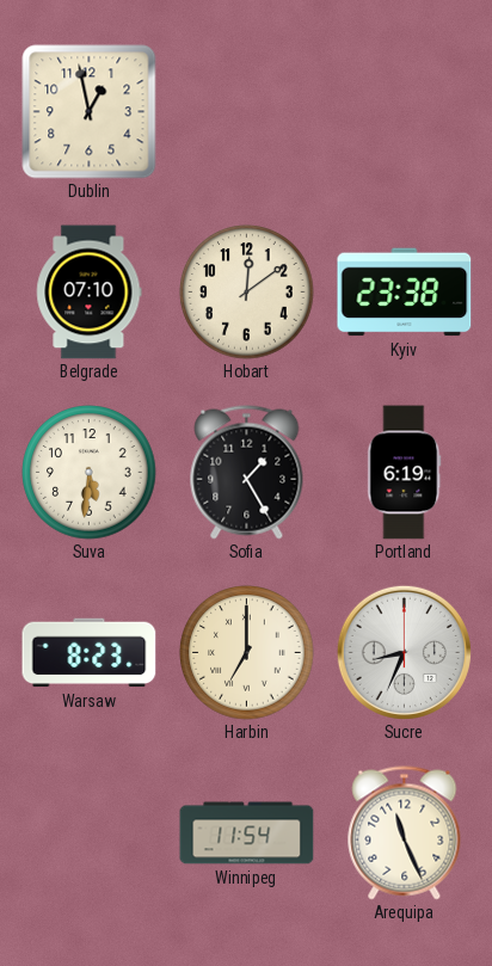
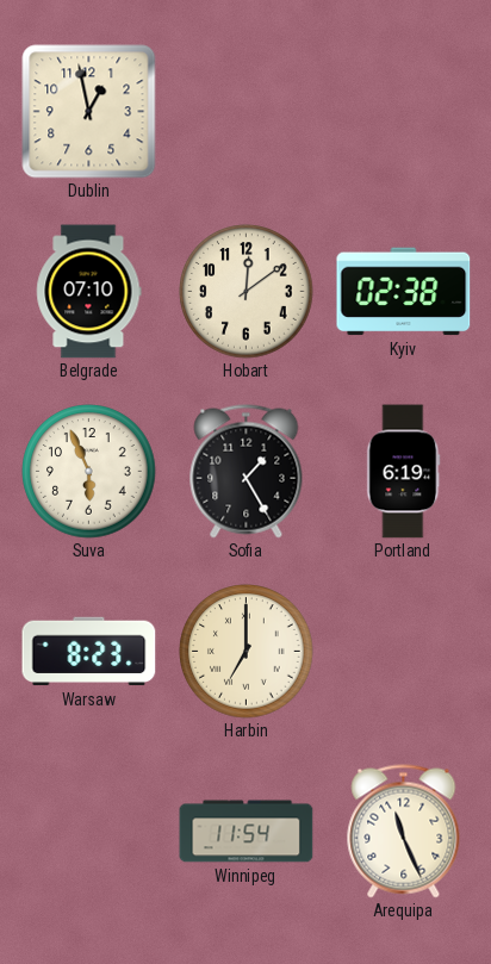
Kyiv: 23:38 -> 02:38 (404, 292)
Suva: 5:31 -> 5:56 (89, 472)
Sucre: 8:34 -> none (404, 652)
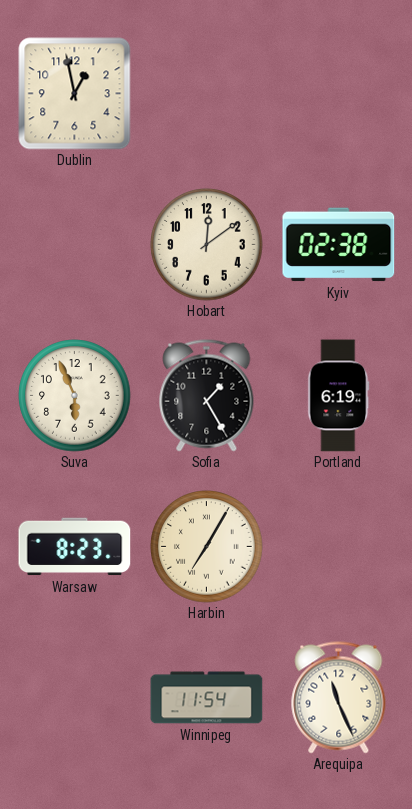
Belgrade: 07:10 -> none (88, 292)
Harbin: 7:00 -> 7:05 (207, 547)
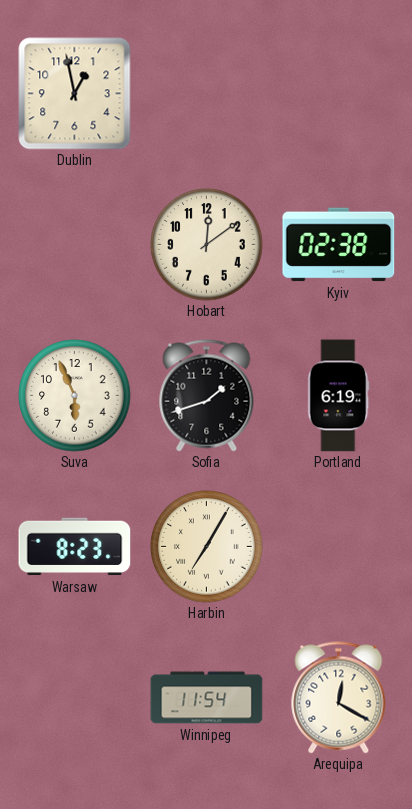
Sofia: 1:25 -> 1:42 (207, 396)
Arequipa: 11:26 -> 12:20 (339, 698)
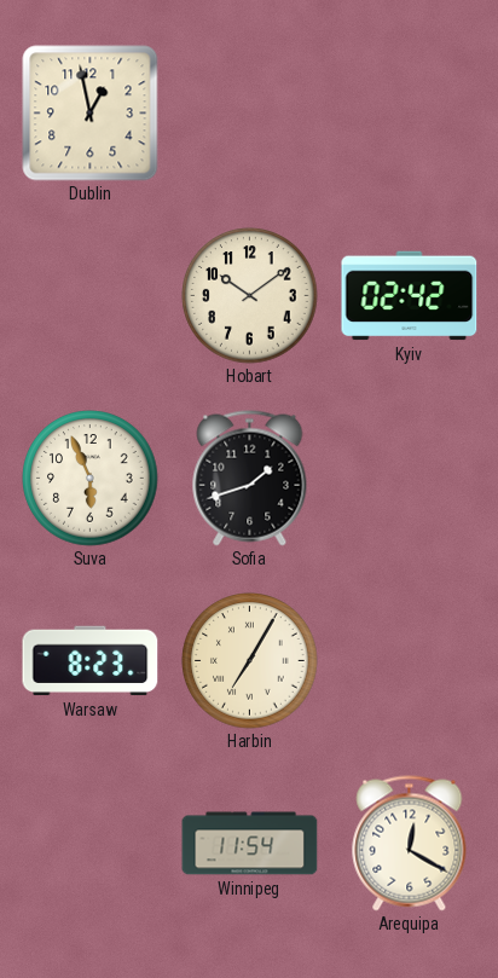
Hobart: 12:09 -> 10:09 (250, 296)
Kyiv: 02:38 -> 02:42 (410, 296)
Portland: 6:19 -> none (339, 396)
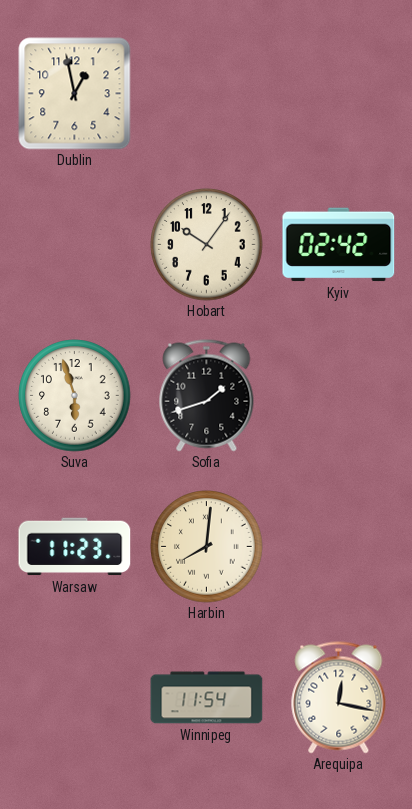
Hobart: 10:09 -> 10:06 (207, 245)
Suva: 5:56 -> 5:57 (75, 396)
Warsaw: 8:23 -> 11:23 (75, 547)
Harbin: 7:05 -> 8:01 (207, 547)
Arequipa: 12:20 -> 12:17 (339, 698)
